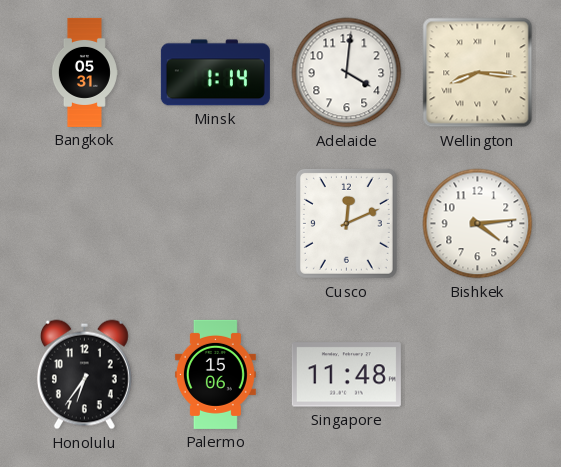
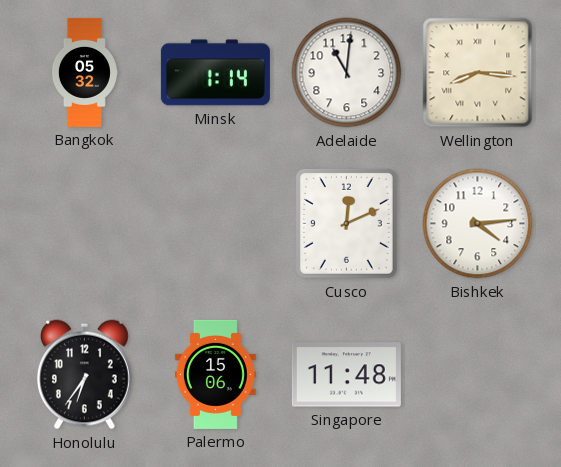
Bangkok: 05:31 -> 05:32 (84, 72)
Adelaide: 4:01 -> 11:01 (347, 73)
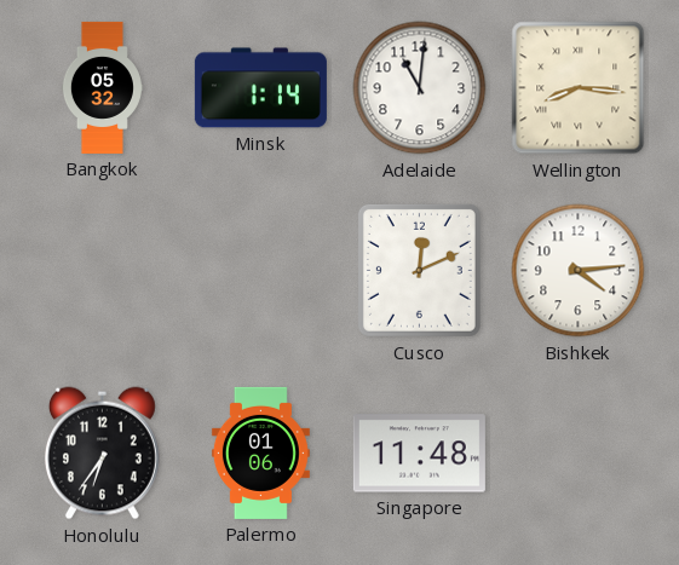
Palermo: 15:06 -> 01:06 (260, 452)
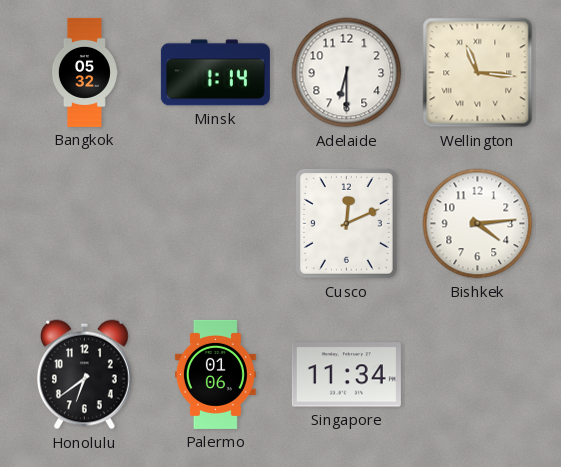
Adelaide: 11:01 -> 6:30 (347, 73)
Wellington: 8:16 -> 11:16 (478, 73)
Honolulu: 6:36 -> 6:39 (84, 375)
Singapore: 11:48 -> 11:34 (346, 375)
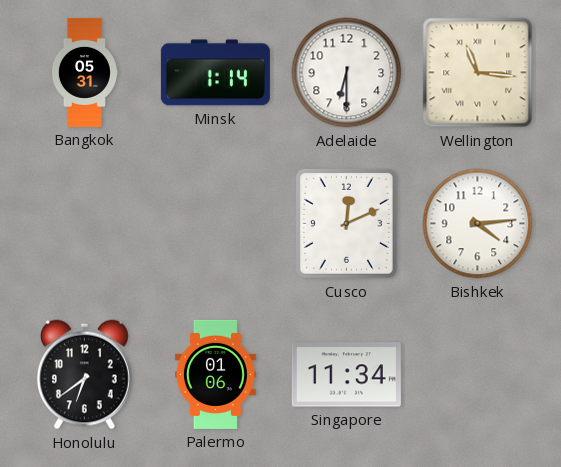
Bangkok: 05:32 -> 05:31 (84, 72)
